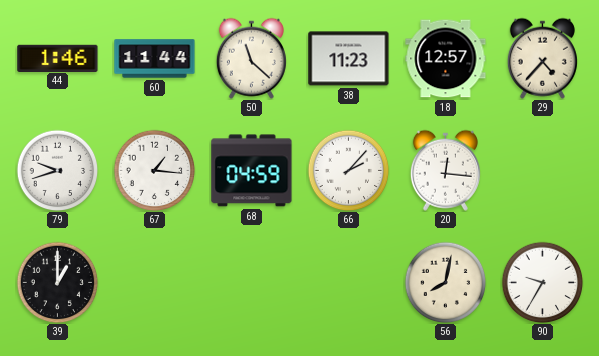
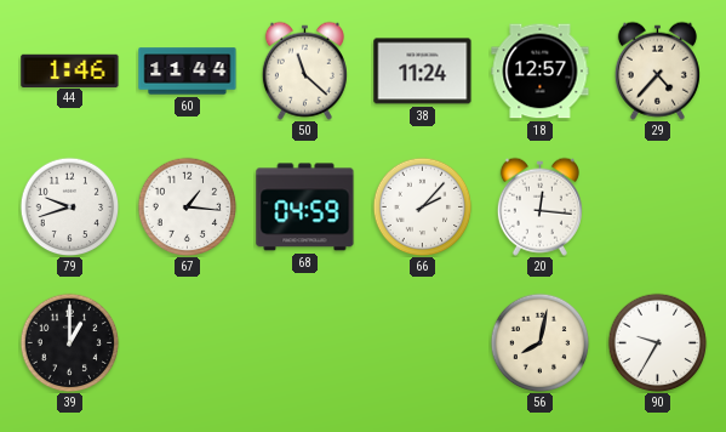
38: 11:23 -> 11:24 (423, 72)
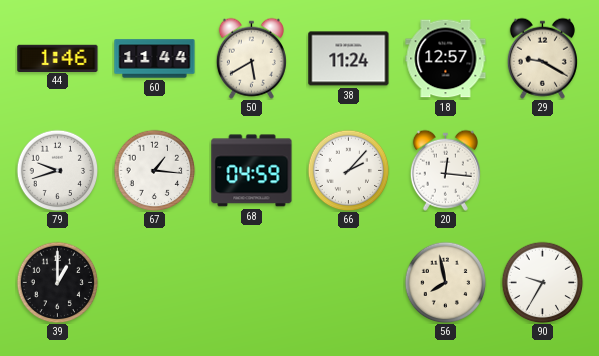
50: 11:22 -> 5:40 (251, 58)
29: 4:37 -> 9:20 (542, 58)
56: 8:02 -> 7:58 (445, 282)
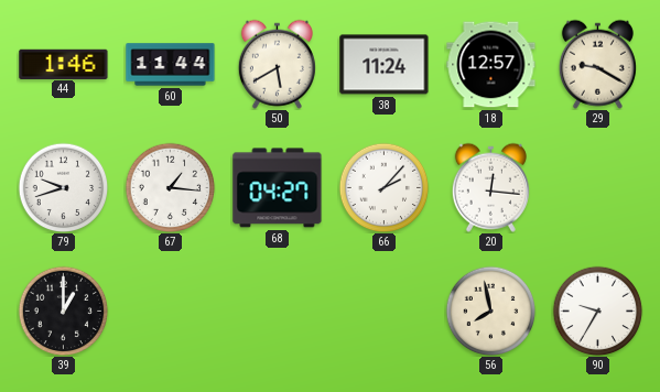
68: 04:59 -> 04:27 (278, 188)
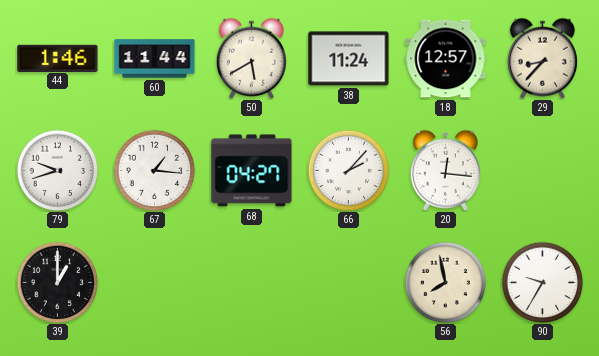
29: 9:20 -> 8:37 (542, 58)
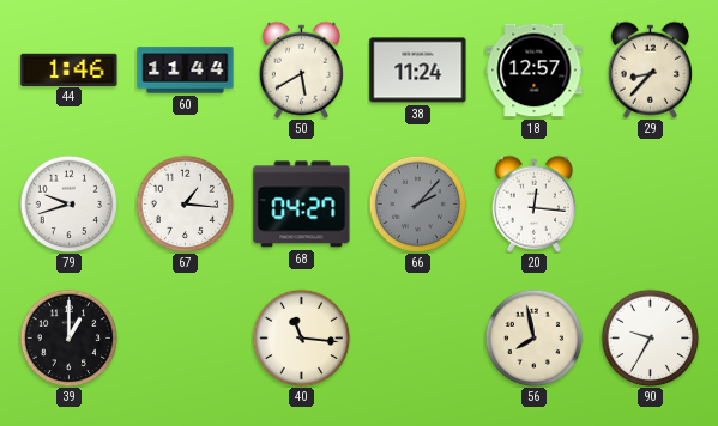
66 dial: white -> grey (417, 203)
40: none -> 11:16 (301, 337)
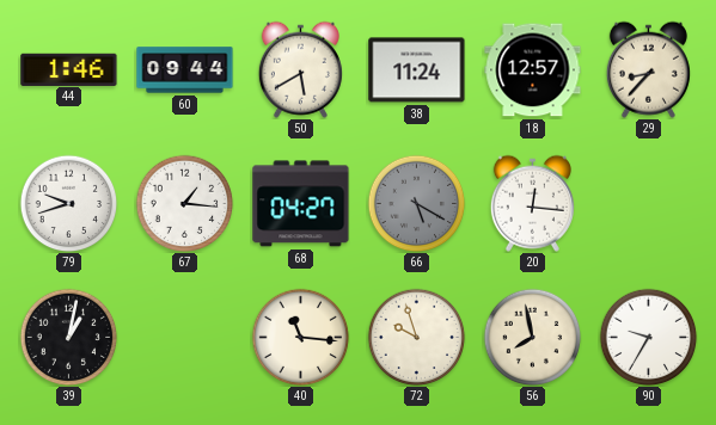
60: 11:44 -> 09:44 (185, 70)
66: 2:07 -> 5:20 (416, 203)
39: 1:00 -> 1:02 (68, 337)
72: none -> 9:57 (416, 337)
